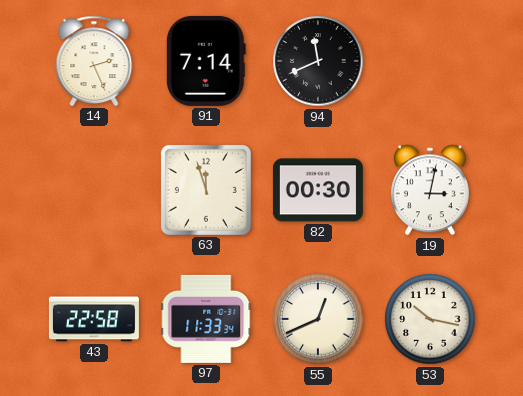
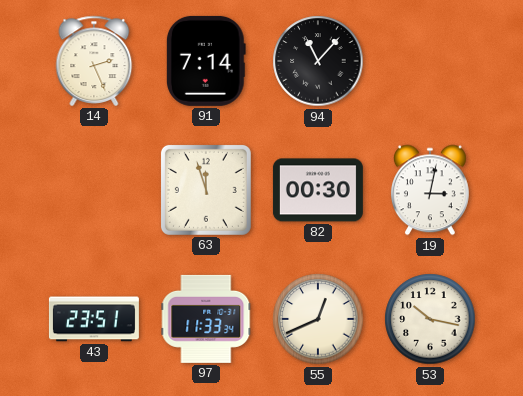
94: 11:41 -> 11:07 (318, 61)
43: 22:58 -> 23:51 (94, 319)
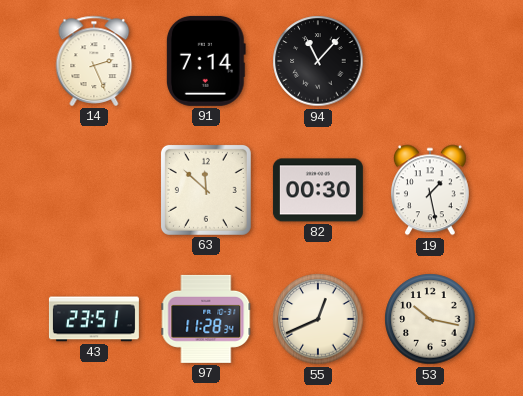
63: 11:57 -> 11:52 (206, 190)
19: 3:02 -> 1:28 (430, 190)
97: 11:33 -> 11:28 (206, 319)
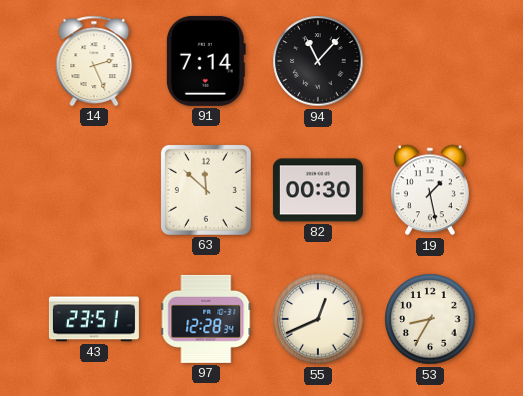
97: 11:28 -> 12:28 (206, 319)
53: 10:17 -> 8:35 (430, 319)
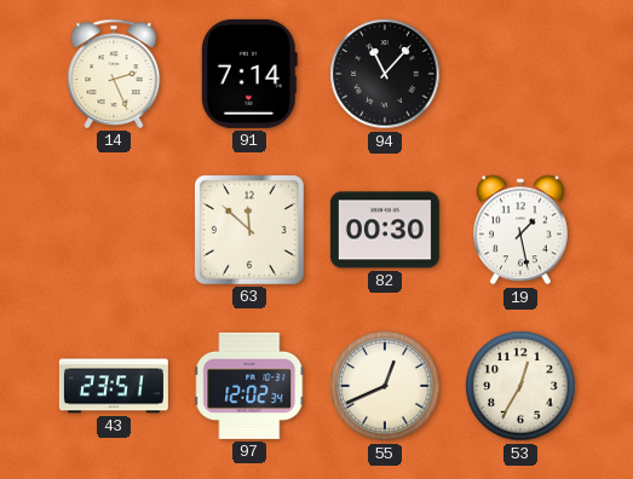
97: 12:28 -> 12:02 (249, 386)
53: 8:35 -> 12:35 (520, 386)
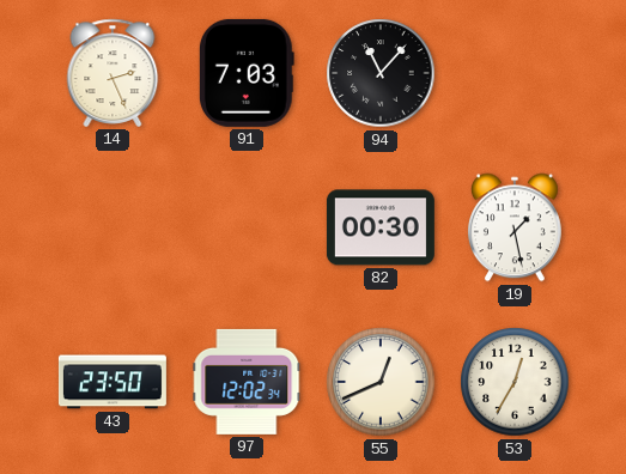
91: 7:14 -> 7:03 (247, 73)
63: 11:52 -> none (249, 230)
43: 23:51 -> 23:50 (113, 382)
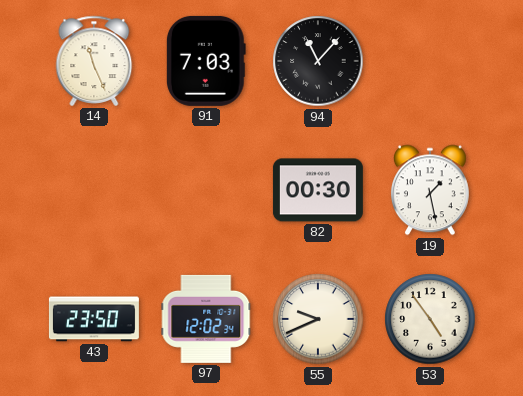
14: 2:26 -> 11:26 (94, 61)
55: 12:41 -> 9:41 (318, 319)
53: 12:35 -> 4:54 (430, 319)
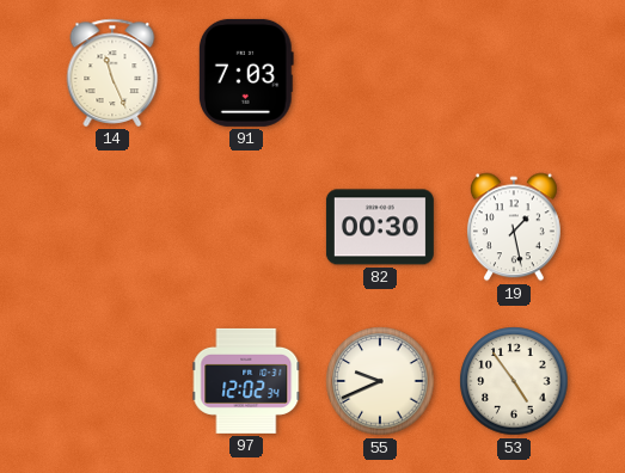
94: 11:07 -> none (318, 61)
43: 23:50 -> none (94, 319)
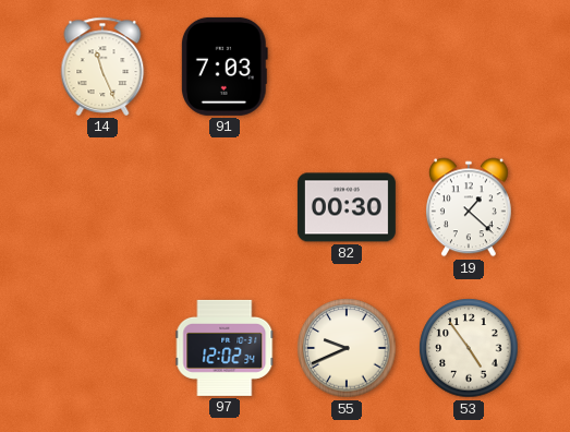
19: 1:28 -> 1:22 (469, 207)
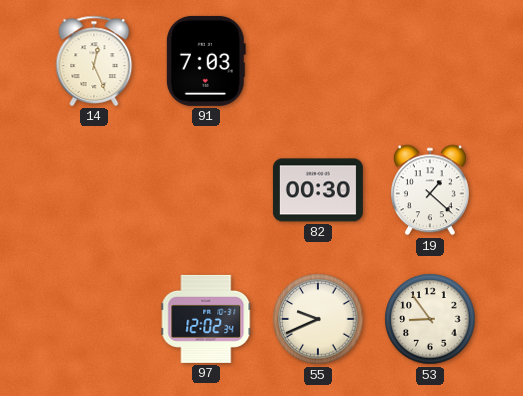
14: 11:26 -> 12:26 (94, 61)
53: 4:54 -> 8:54 (430, 319)
